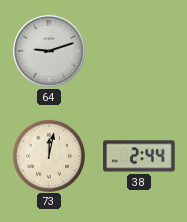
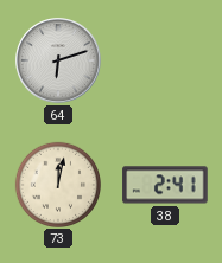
64: 9:12 -> 6:12 (58, 60)
38: 2:44 -> 2:41 (165, 185)
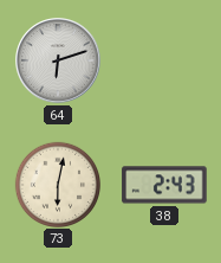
73: 12:02 -> 6:02 (57, 184)
38: 2:41 -> 2:43 (164, 185)
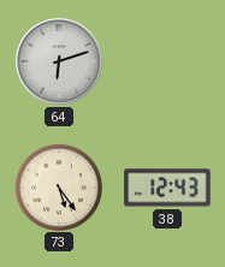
73: 6:02 -> 5:24 (58, 186)
38: 2:43 -> 12:43 (167, 188)
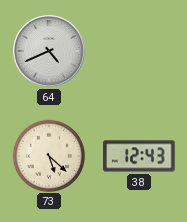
64: 6:12 -> 4:41 (49, 51)
73: 5:24 -> 5:22 (48, 155)
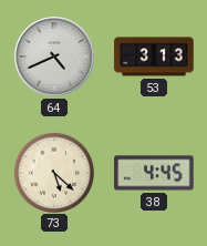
53: none -> 3:13 (154, 57)
38: 12:43 -> 4:45 (154, 173)
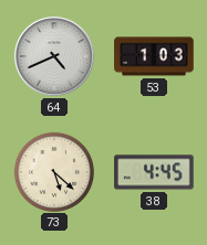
53: 3:13 -> 1:03 (154, 56)
